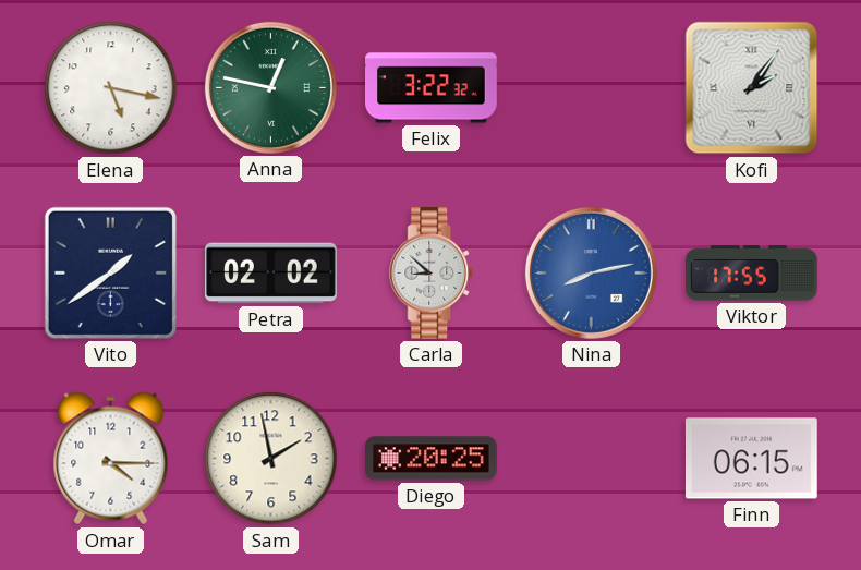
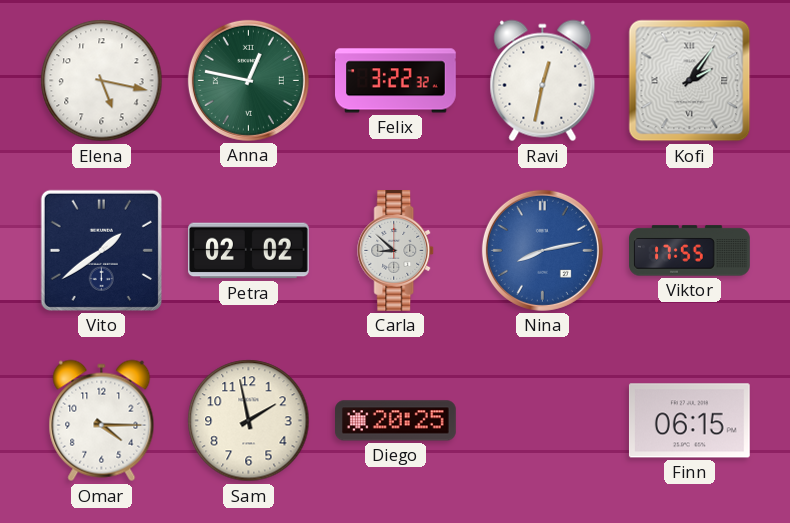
Ravi: none -> 12:32 (543, 81)
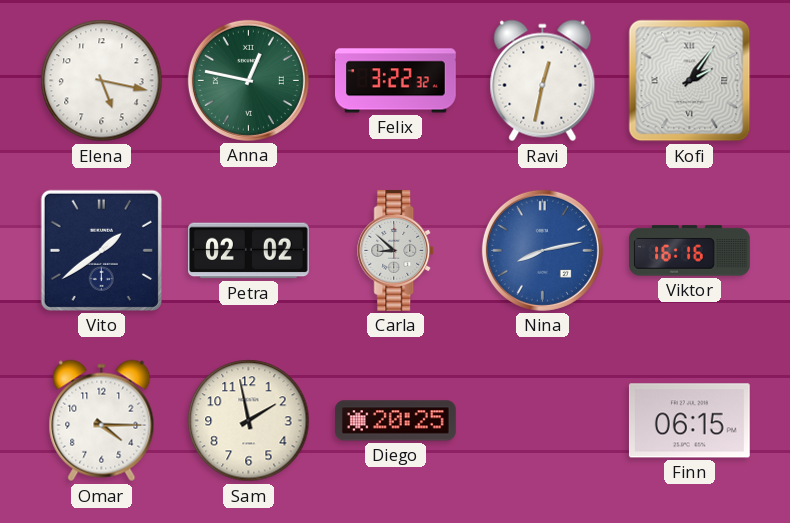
Viktor: 17:55 -> 16:16 (690, 251)
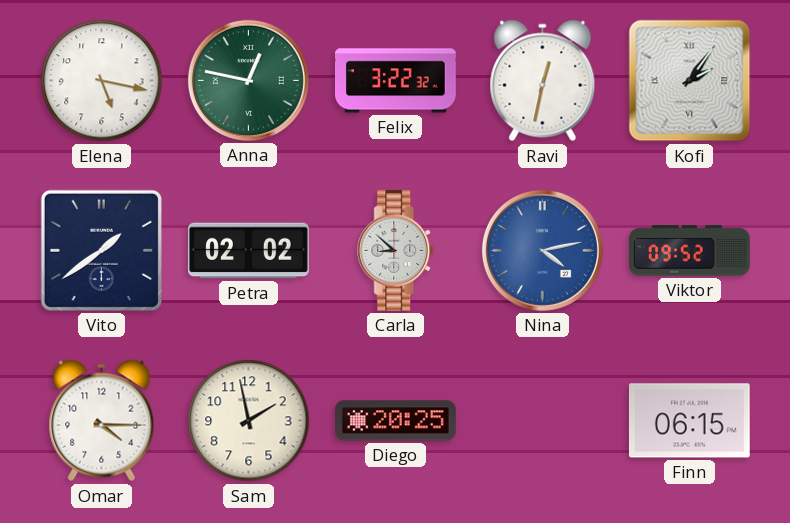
Nina: 8:13 -> 4:13 (542, 250)
Viktor: 16:16 -> 09:52 (690, 251)
